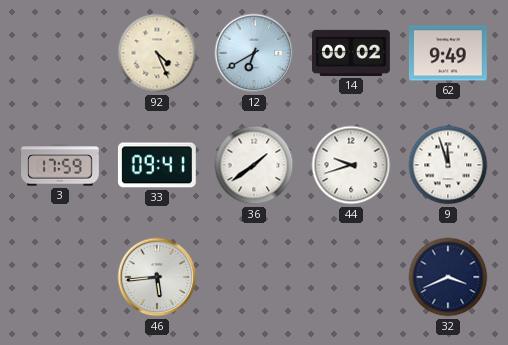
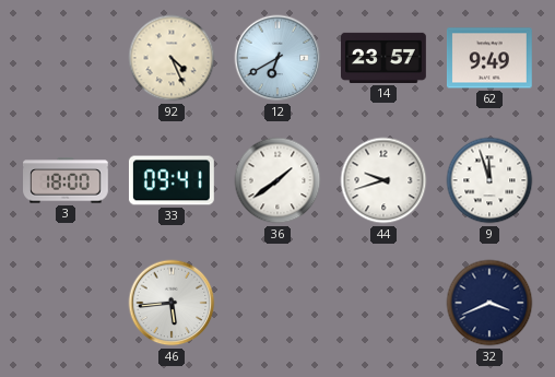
14: 00:02 -> 23:57 (385, 58)
3: 17:59 -> 18:00 (67, 180)
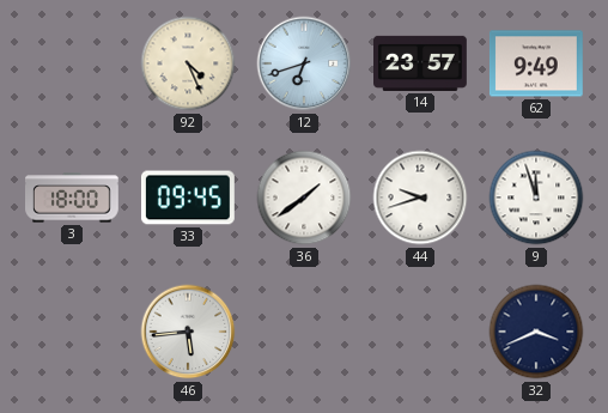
12: 6:40 -> 6:42 (304, 63)
33: 09:41 -> 09:45 (188, 198)
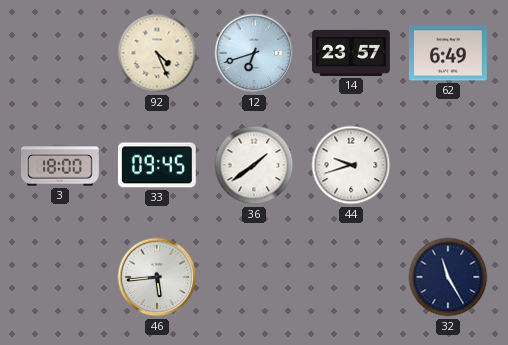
62: 9:49 -> 6:49 (448, 53)
9: 11:57 -> none (536, 198)
32: 3:41 -> 11:25 (448, 277)
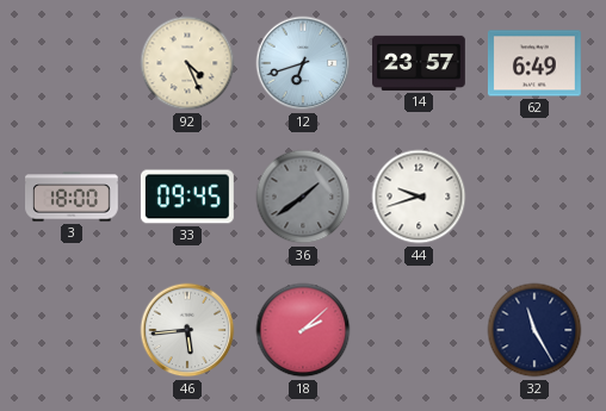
36 dial: white -> grey (303, 197)
18: none -> 2:08 (303, 330)
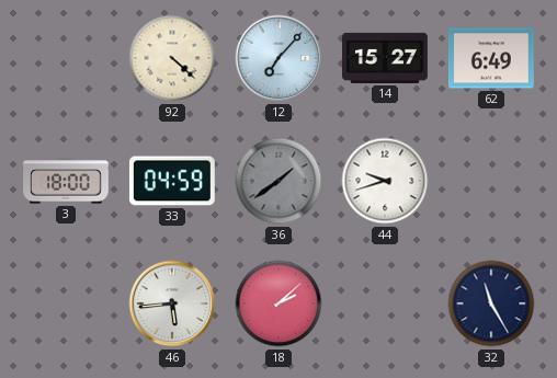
92: 4:26 -> 4:22 (172, 58)
12: 6:42 -> 7:07 (278, 58)
14: 23:57 -> 15:27 (386, 58)
33: 09:45 -> 04:59 (172, 181)
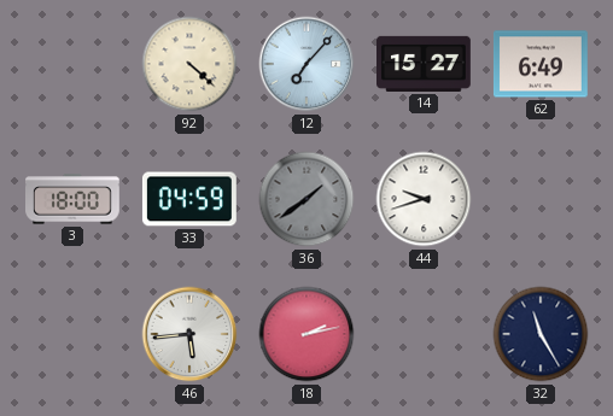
18: 2:08 -> 2:13 (306, 334)
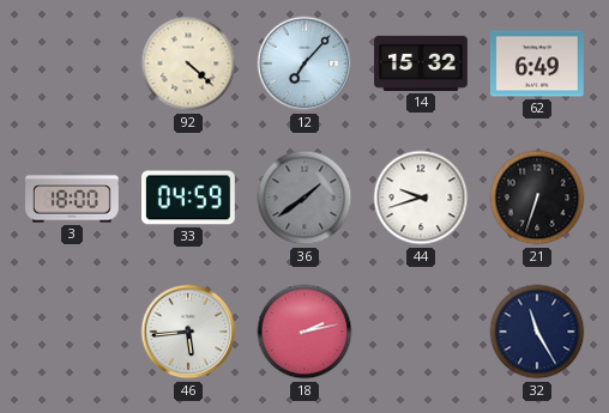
14: 15:27 -> 15:32 (422, 63)
21: none -> 6:33 (537, 198)
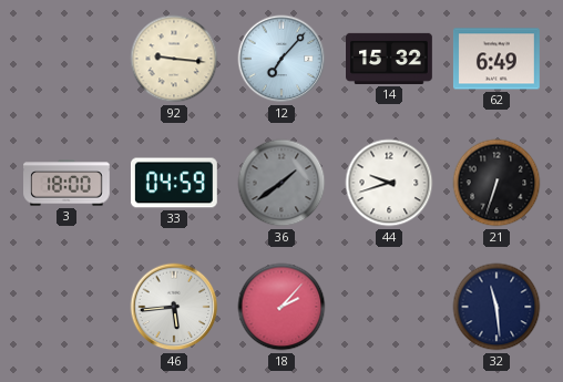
92: 4:22 -> 9:16 (174, 59)
18: 2:13 -> 2:07 (281, 307)
32: 11:25 -> 11:29 (497, 307)
